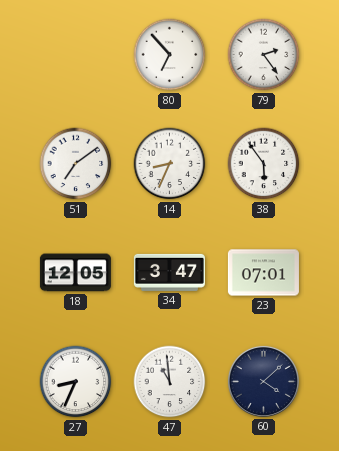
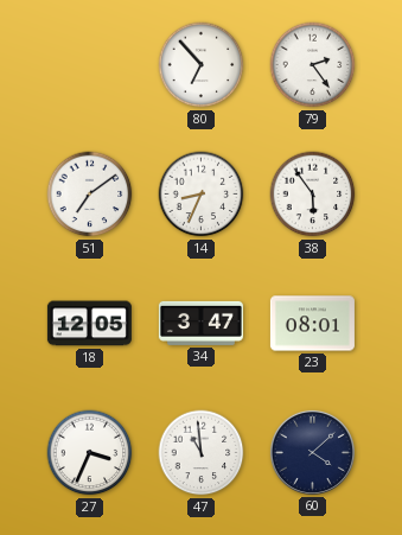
23: 07:01 -> 08:01 (312, 324)
27: 8:34 -> 3:34 (90, 453)
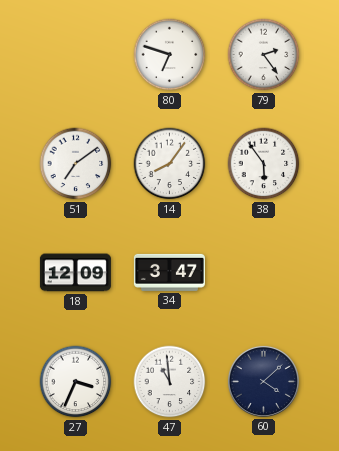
80: 6:53 -> 6:48 (170, 55)
14: 8:34 -> 8:06 (170, 164)
18: 12:05 -> 12:09 (75, 273)
23: 08:01 -> none (312, 324)
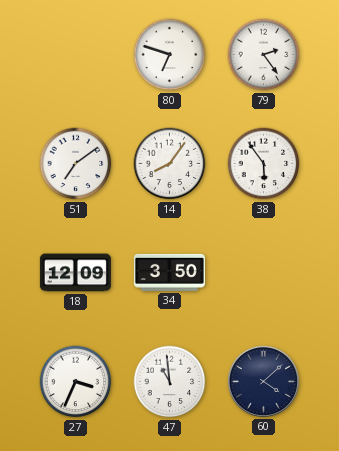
34: 3:47 -> 3:50 (169, 272)
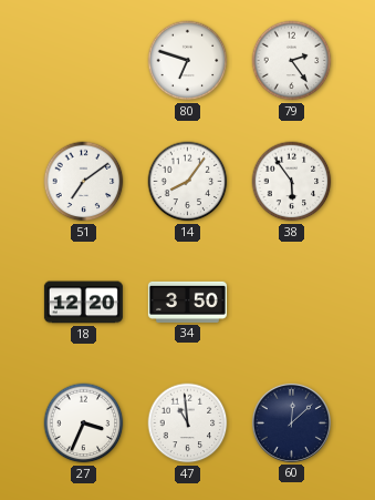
18: 12:09 -> 12:20 (83, 303)
60: 4:08 -> 12:08 (291, 422)
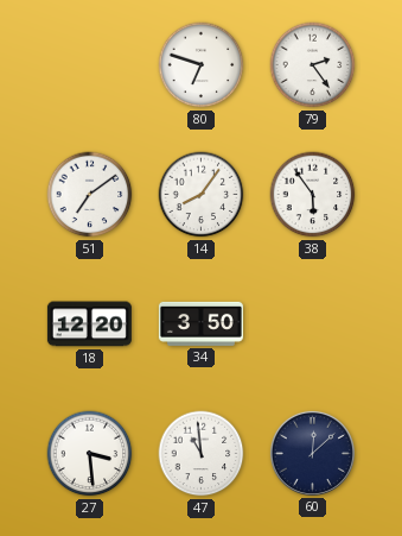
27: 3:34 -> 3:29 (90, 454)
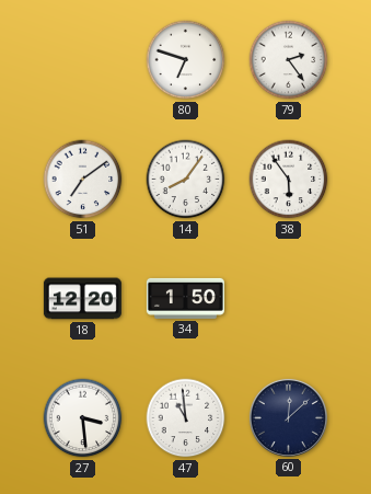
34: 3:50 -> 1:50 (185, 298)
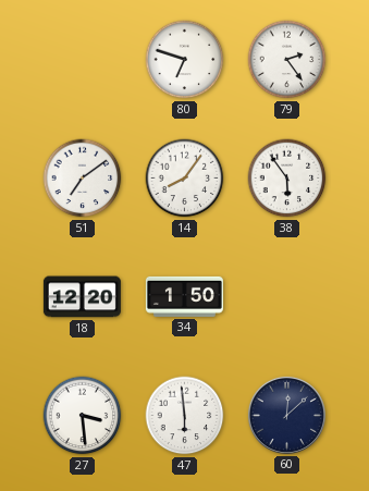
47: 10:59 -> 5:59 (185, 416)
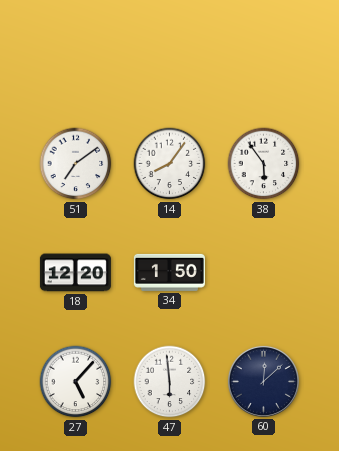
80: 6:48 -> none (185, 60)
79: 2:24 -> none (287, 60)
27: 3:29 -> 5:07 (76, 382)
